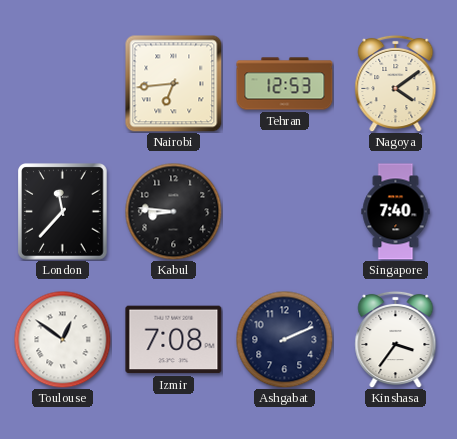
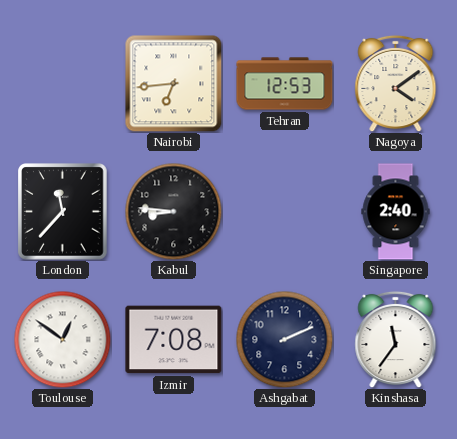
Singapore: 7:40 -> 2:40 (396, 212)
Kinshasa: 3:36 -> 11:36 (396, 339)
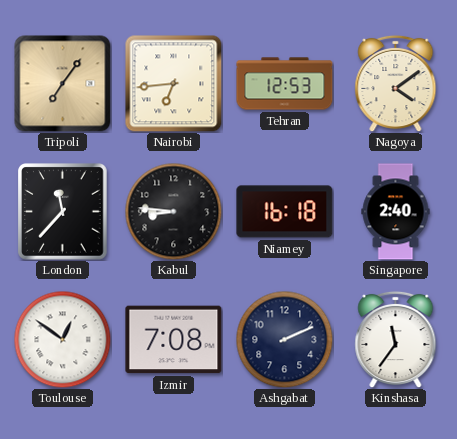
Tripoli: none -> 7:06 (63, 84)
Niamey: none -> 16:18 (285, 212)
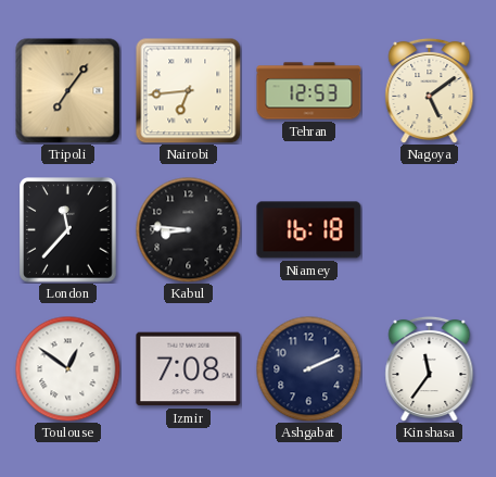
Nagoya: 4:09 -> 5:09 (430, 90)
Singapore: 2:40 -> none (396, 212)
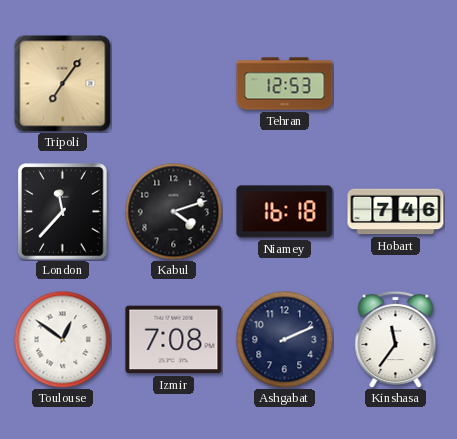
Nairobi: 6:44 -> none (189, 91)
Nagoya: 5:09 -> none (430, 90)
Kabul: 8:46 -> 4:12 (173, 211)
Hobart: none -> 7:46 (396, 212)
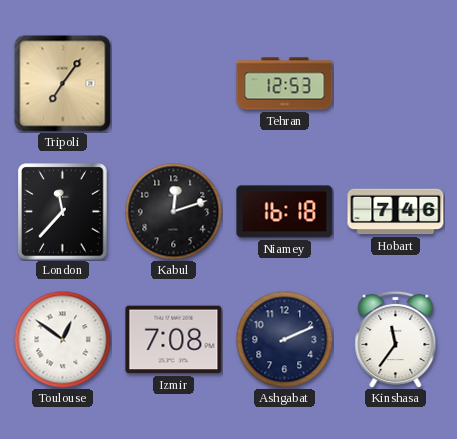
Kabul: 4:12 -> 12:12 (173, 211)
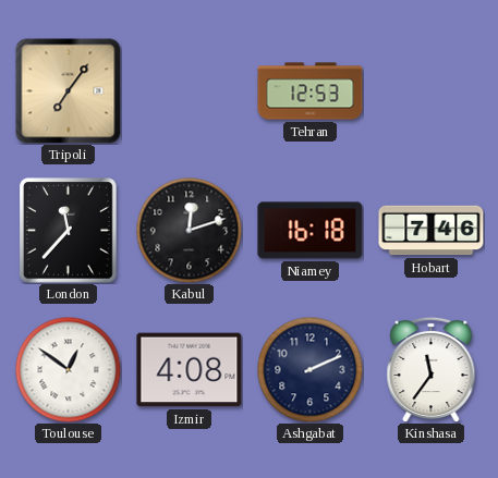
Izmir: 7:08 -> 4:08 (190, 370)
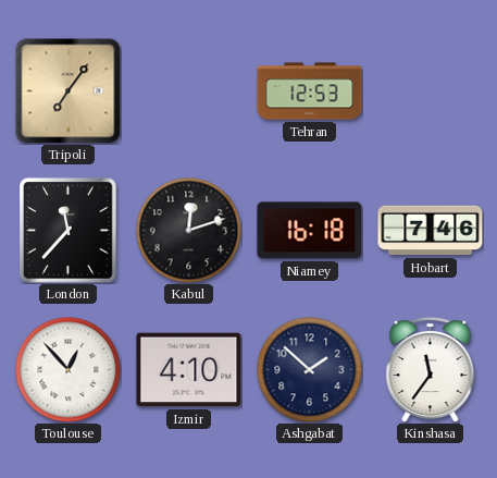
Toulouse: 12:51 -> 12:53 (67, 369)
Izmir: 4:08 -> 4:10 (189, 370)
Ashgabat: 2:11 -> 1:52 (309, 369)
